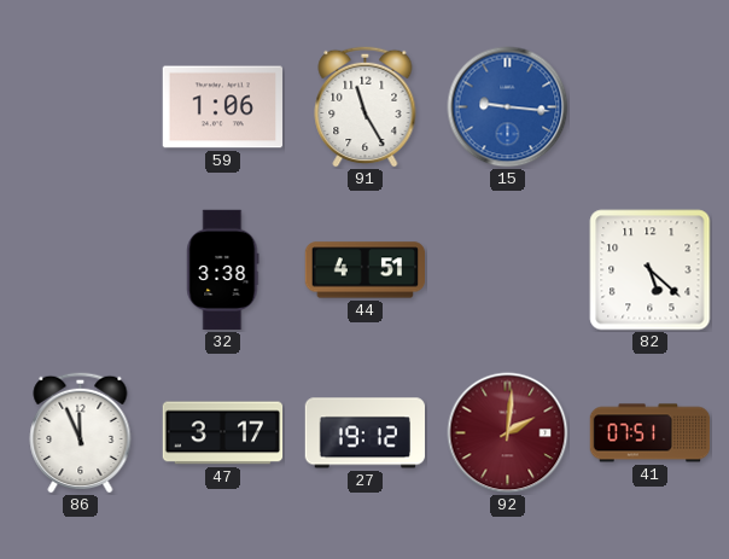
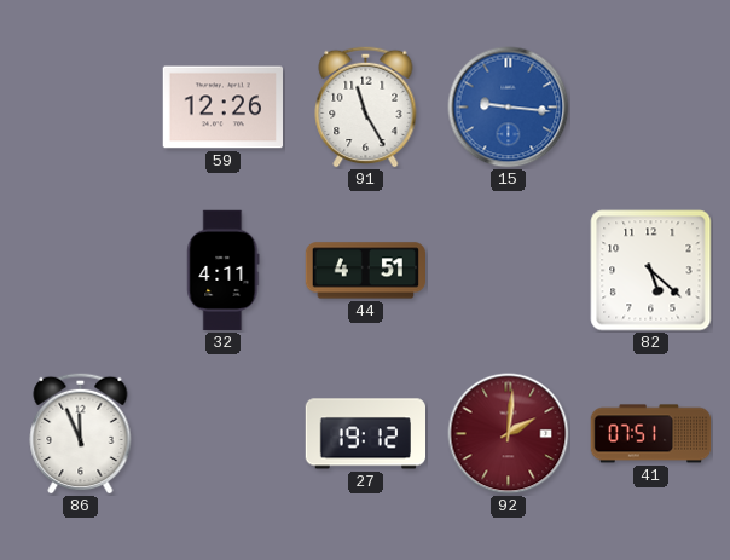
59: 1:06 -> 12:26 (222, 108)
32: 3:38 -> 4:11 (224, 271)
47: 3:17 -> none (223, 433)
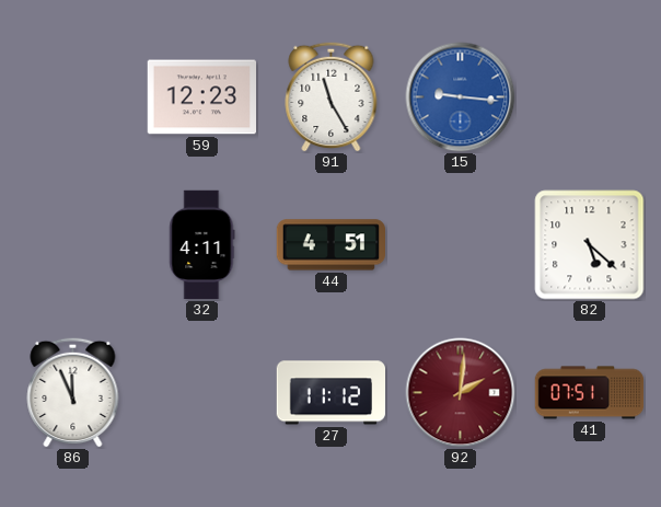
59: 12:26 -> 12:23 (201, 97)
27: 19:12 -> 11:12 (330, 393)
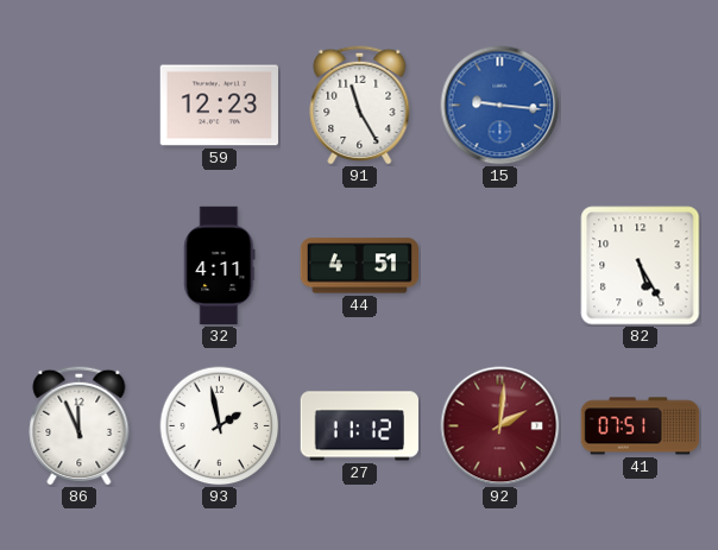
82: 5:22 -> 5:25 (641, 266)
93: none -> 1:58 (220, 426)
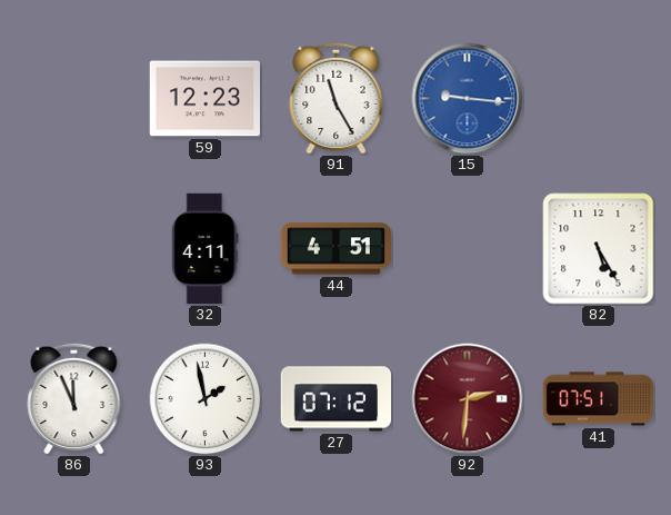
27: 11:12 -> 07:12 (335, 399)
92: 2:01 -> 2:31 (468, 399)
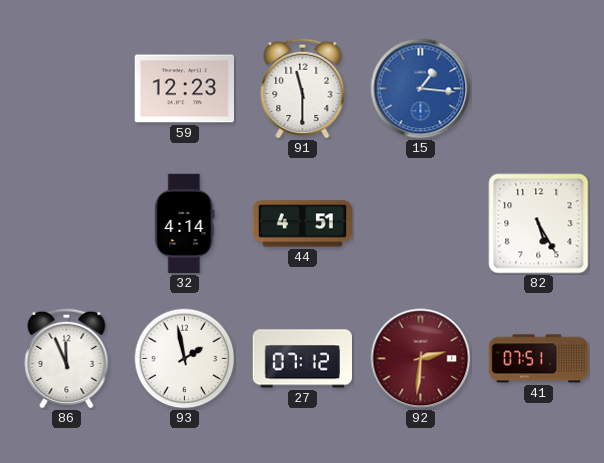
91: 11:25 -> 11:30 (303, 88)
15: 9:16 -> 1:16 (421, 89)
32: 4:11 -> 4:14 (185, 224)
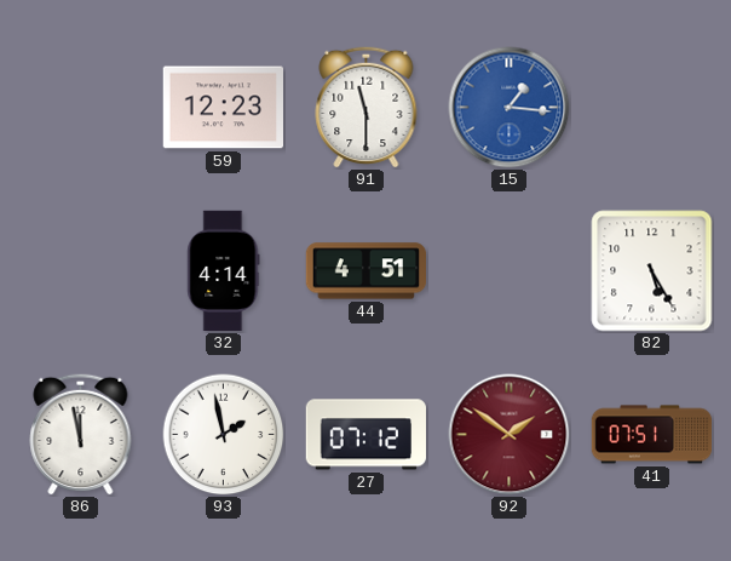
86: 11:56 -> 11:58 (81, 434)
92: 2:31 -> 1:51 (510, 435)
